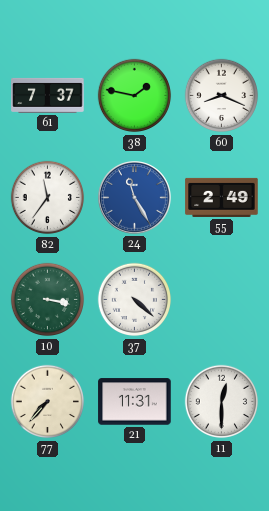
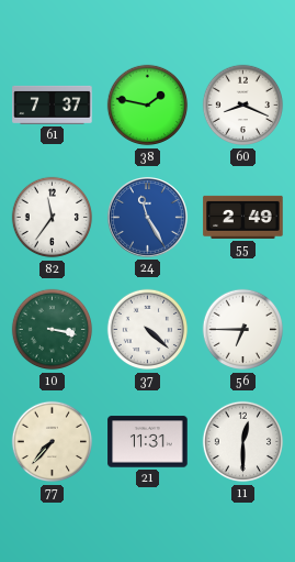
56: none -> 6:45 (243, 330)
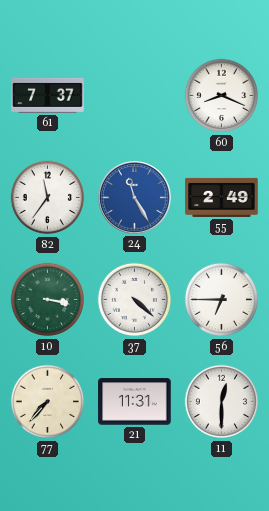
38: 1:47 -> none (148, 106)
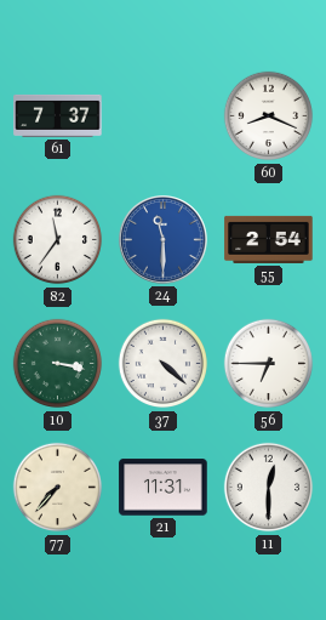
24: 11:25 -> 11:30 (164, 240)
55: 2:49 -> 2:54 (269, 239)
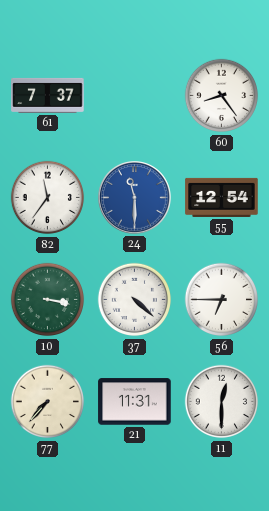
60: 8:19 -> 8:24 (222, 96)
55: 2:54 -> 12:54 (222, 197)
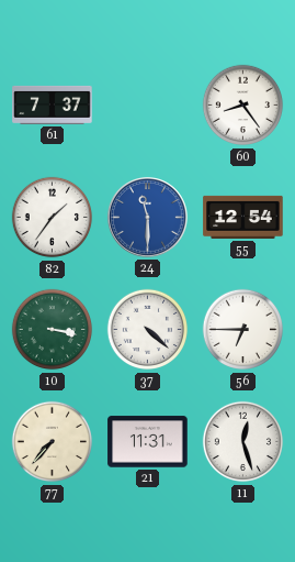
82: 11:36 -> 1:36 (53, 218)
11: 12:30 -> 12:27 (243, 442)
